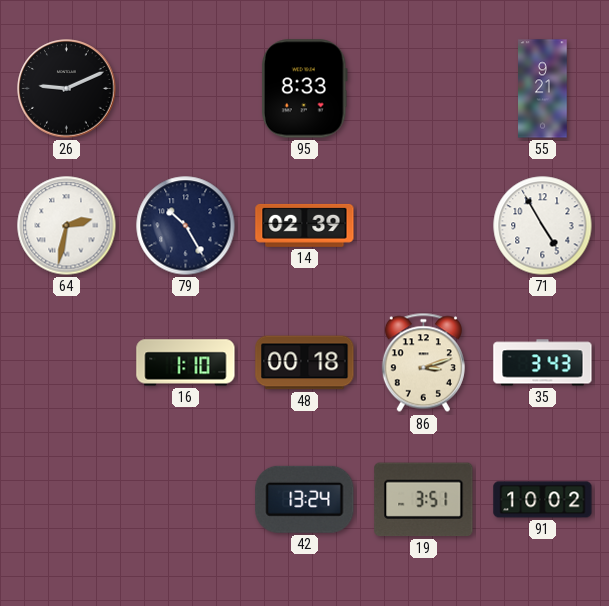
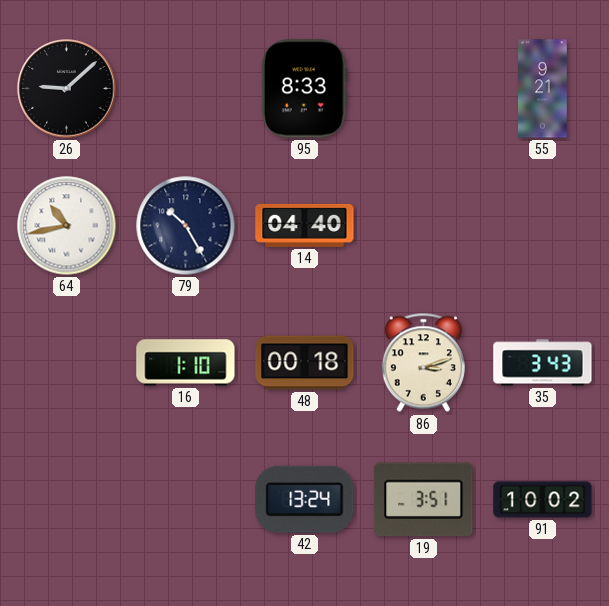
26: 9:11 -> 9:08 (67, 89)
64: 2:32 -> 10:43 (67, 226)
14: 02:39 -> 04:40 (305, 225)
71: 4:55 -> none (543, 226)
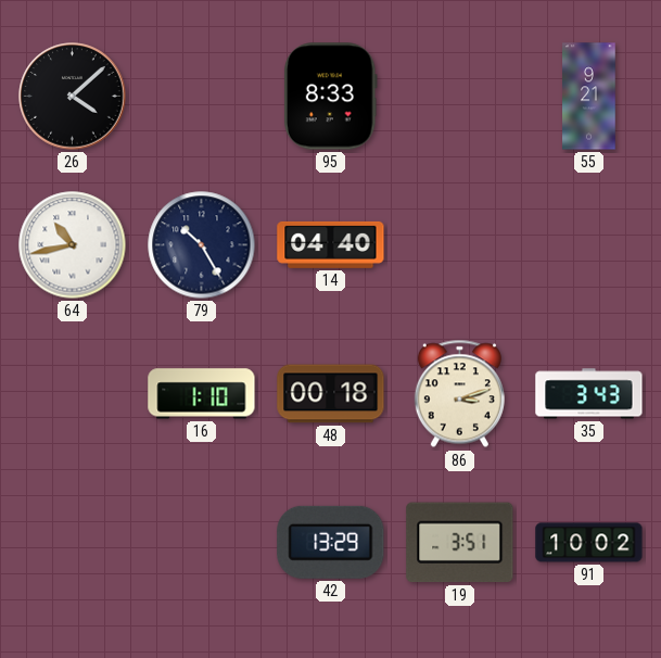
26: 9:08 -> 4:08 (73, 97)
42: 13:24 -> 13:29 (331, 542)
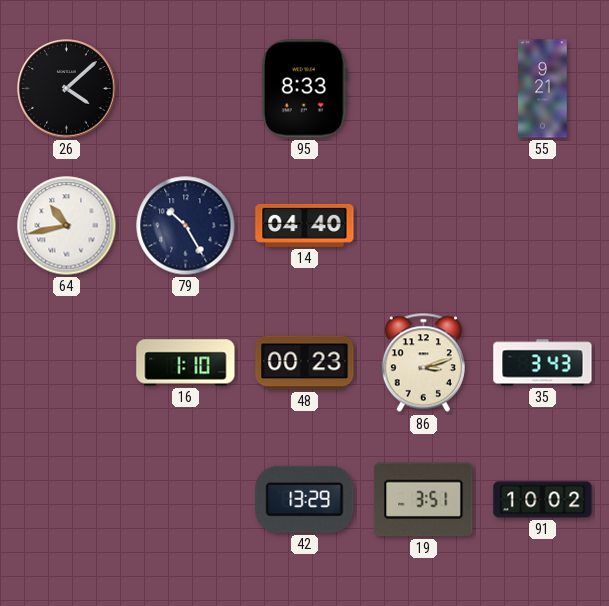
48: 00:18 -> 00:23 (305, 363)
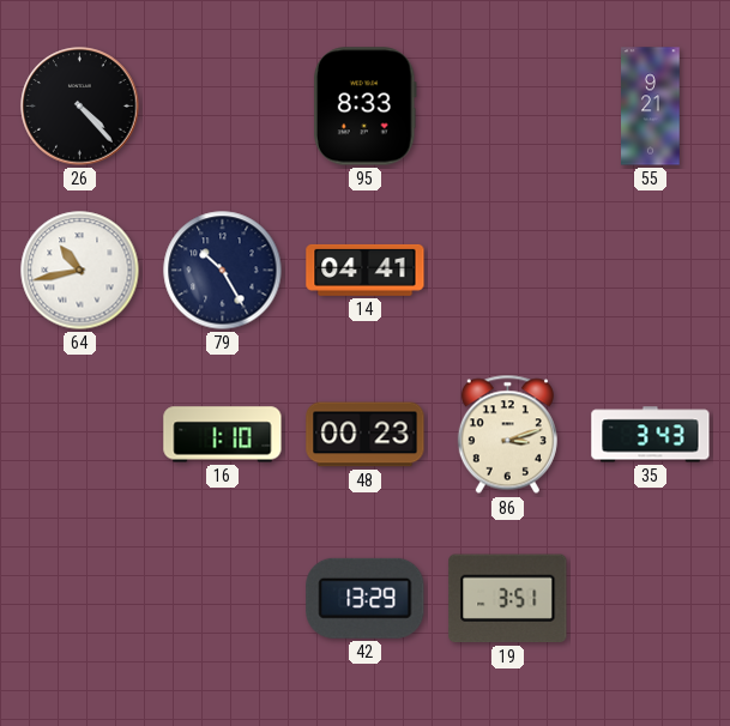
26: 4:08 -> 4:23 (80, 107)
14: 04:40 -> 04:41 (366, 270)
91: 10:02 -> none (543, 500)
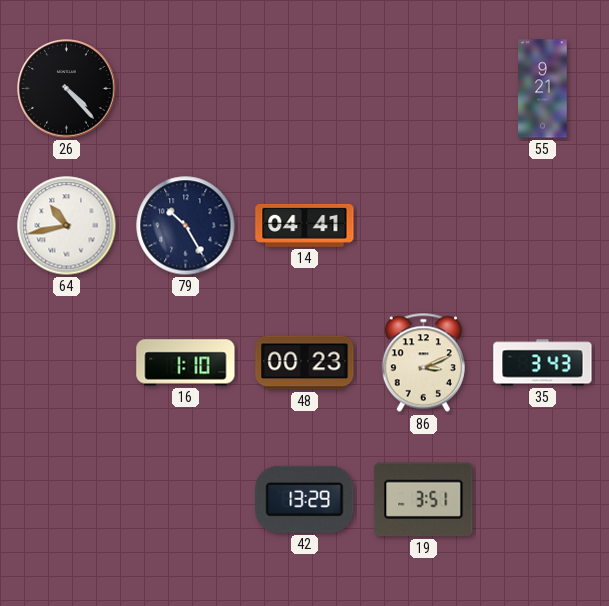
95: 8:33 -> none (364, 107)
86: 3:12 -> 3:11 (423, 363)
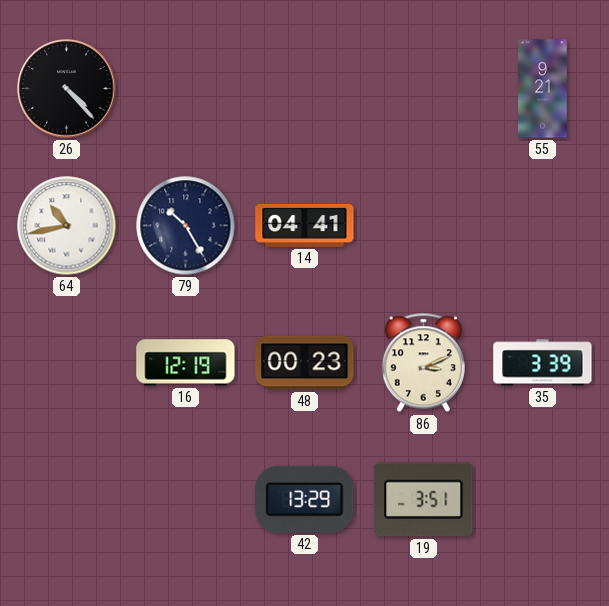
16: 1:10 -> 12:19 (186, 363)
35: 3:43 -> 3:39 (543, 363)
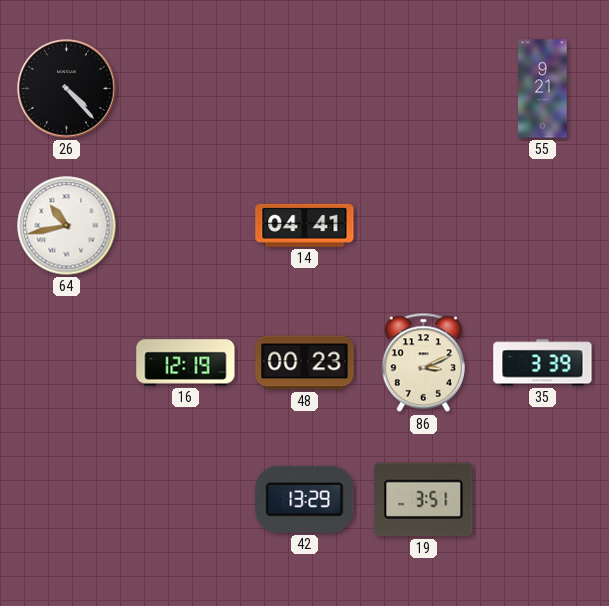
79: 10:25 -> none (186, 226)
